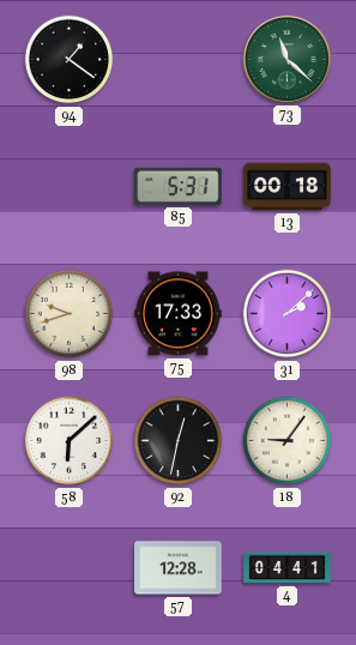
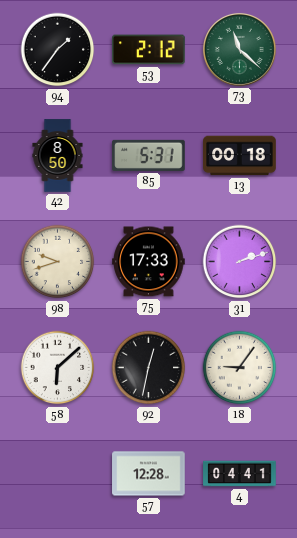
94: 1:21 -> 1:36 (58, 50)
53: none -> 2:12 (149, 50)
42: none -> 8:50 (58, 156)
31: 2:08 -> 2:12 (240, 262)
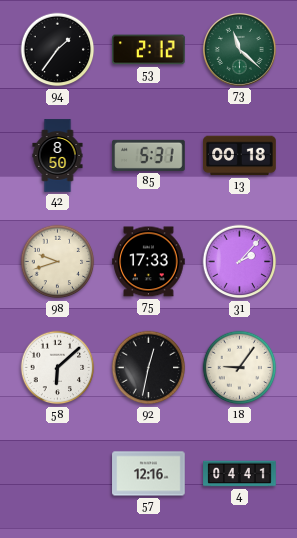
31: 2:12 -> 2:07 (240, 262)
57: 12:28 -> 12:16 (149, 474)
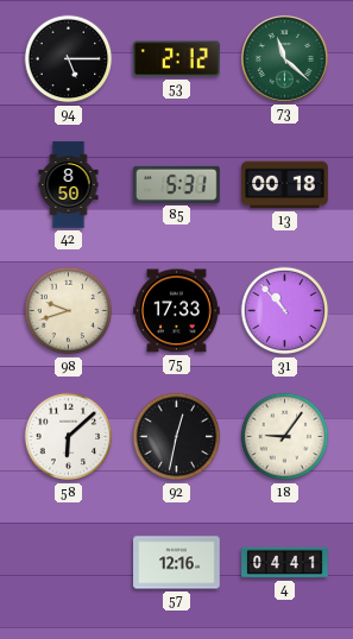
94: 1:36 -> 5:15 (69, 59)
31: 2:07 -> 10:53 (285, 311)
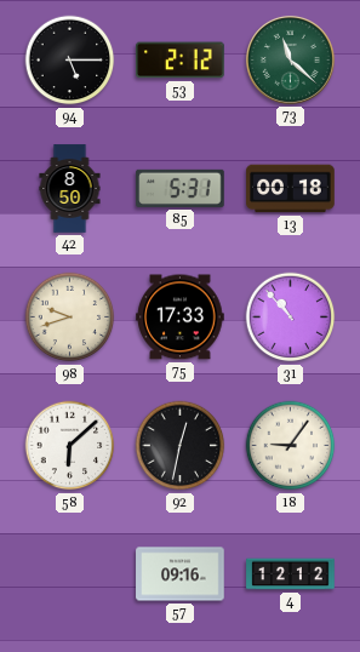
57: 12:16 -> 09:16 (181, 574)
4: 04:41 -> 12:12 (291, 574)
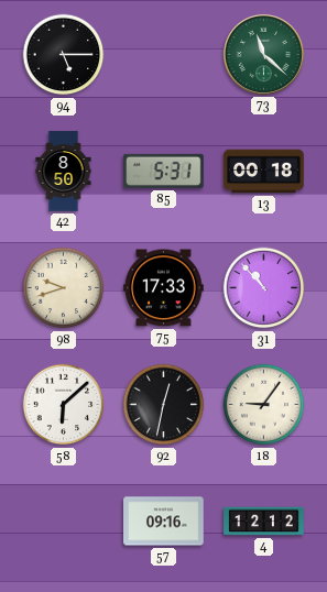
53: 2:12 -> none (181, 61)
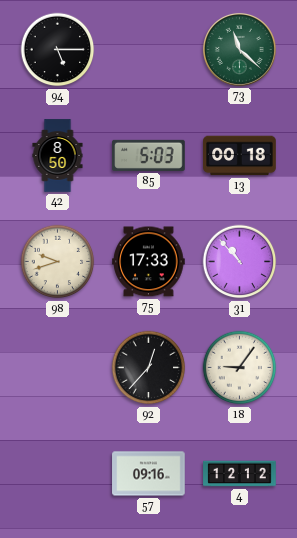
85: 5:31 -> 5:03 (149, 155)
58: 6:08 -> none (64, 405)
92: 12:32 -> 12:37 (149, 368)
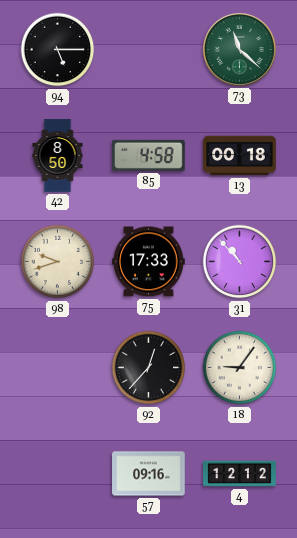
85: 5:03 -> 4:58 (149, 155)
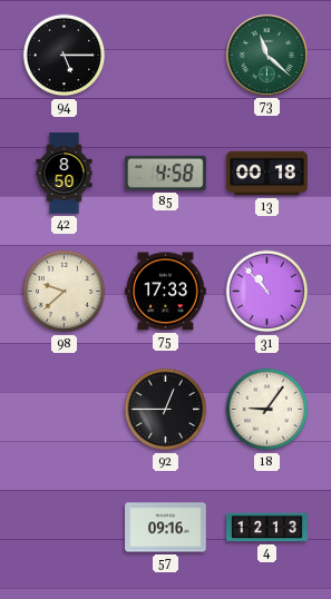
98: 9:42 -> 9:38 (65, 292)
92: 12:37 -> 12:45 (166, 410)
4: 12:12 -> 12:13 (267, 528)
